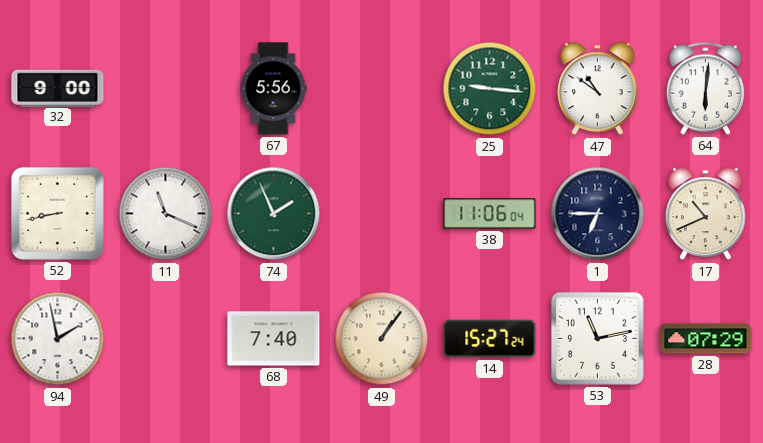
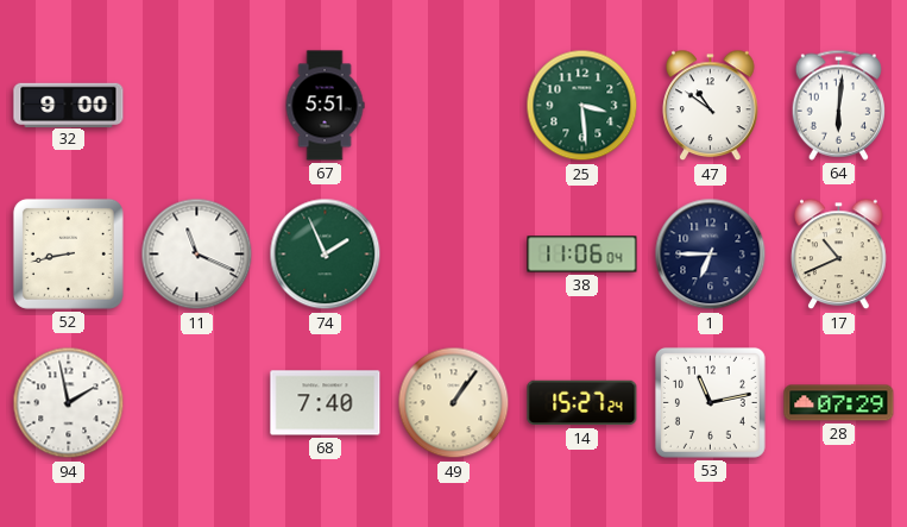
67: 5:56 -> 5:51 (325, 106)
25: 9:16 -> 3:29 (582, 106)
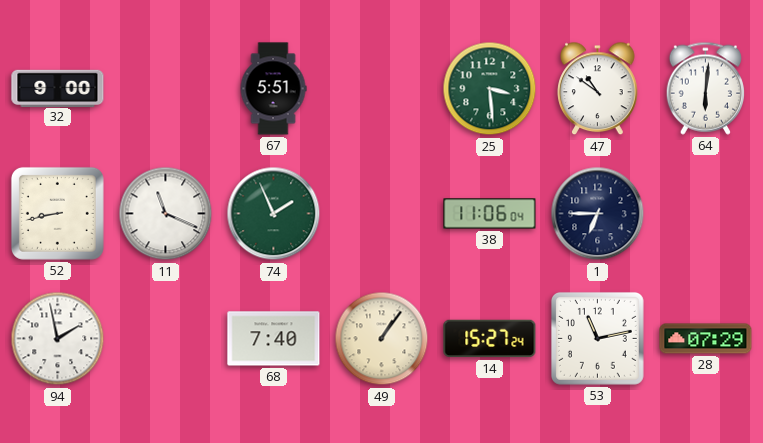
17: 10:41 -> none (839, 255)
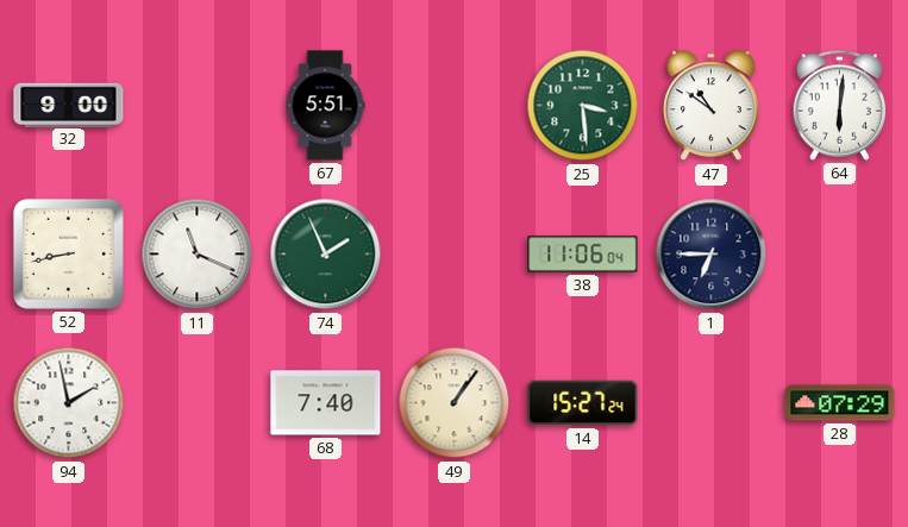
53: 11:13 -> none (597, 338)
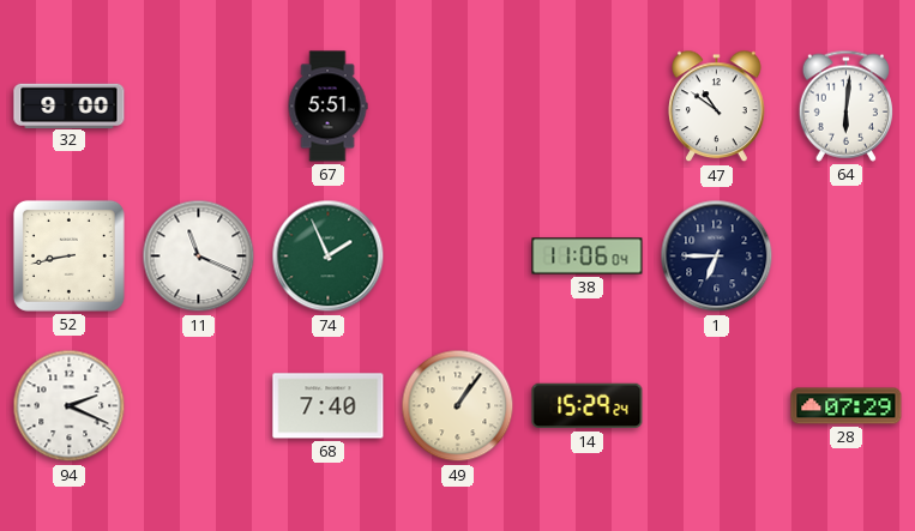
25: 3:29 -> none (583, 106)
94: 1:58 -> 2:19 (70, 406)
14: 15:27 -> 15:29 (588, 406)
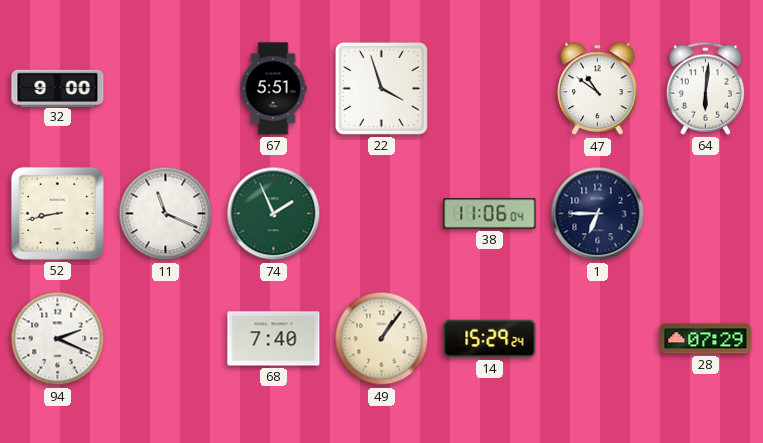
22: none -> 3:57 (381, 88)
